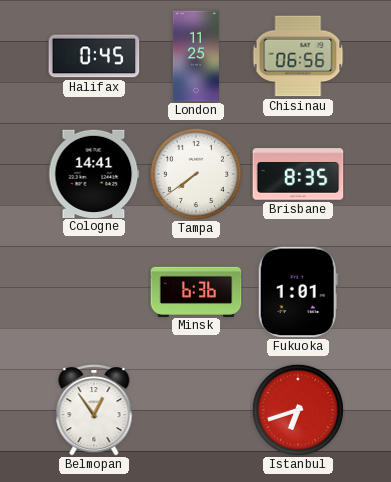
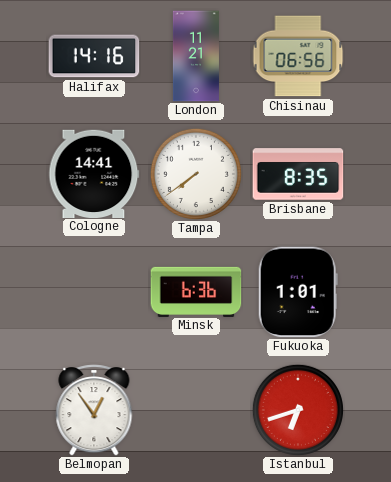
Halifax: 0:45 -> 14:16 (94, 56)
London: 11:25 -> 11:21 (196, 56)
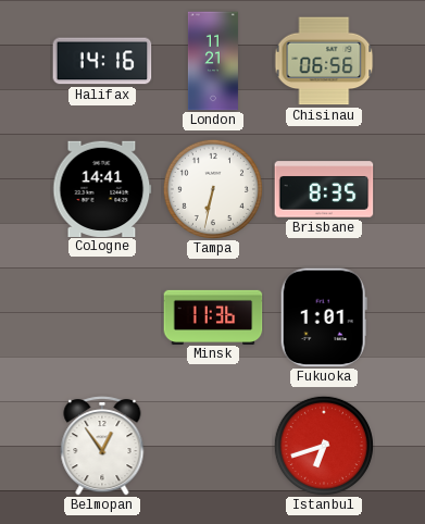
Tampa: 7:39 -> 6:32 (213, 189)
Minsk: 6:36 -> 11:36 (213, 316)
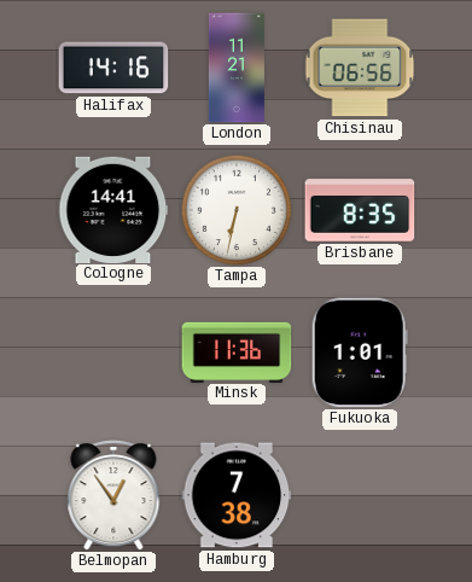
Hamburg: none -> 7:38 (237, 495)
Istanbul: 6:42 -> none (324, 446)
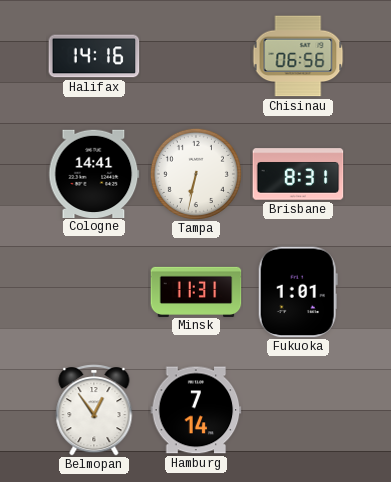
London: 11:21 -> none (237, 68)
Brisbane: 8:35 -> 8:31 (298, 174)
Minsk: 11:36 -> 11:31 (196, 291)
Hamburg: 7:38 -> 7:14 (196, 410)
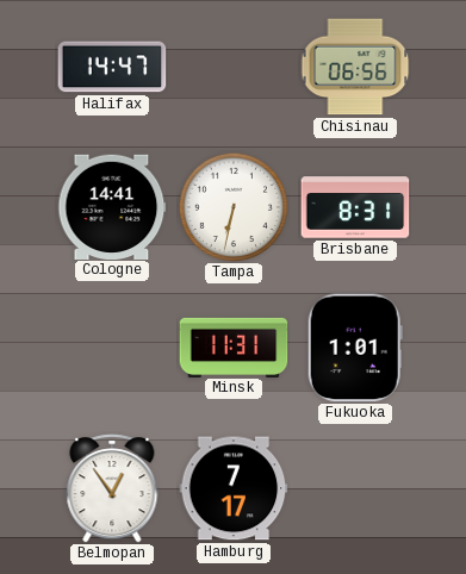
Halifax: 14:16 -> 14:47 (112, 67)
Hamburg: 7:14 -> 7:17 (234, 488)
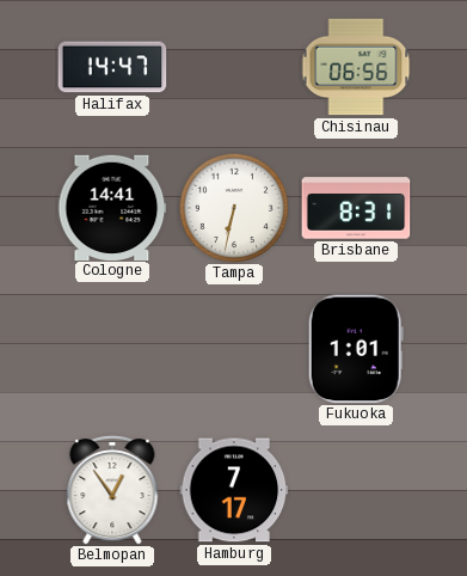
Minsk: 11:31 -> none (234, 347)
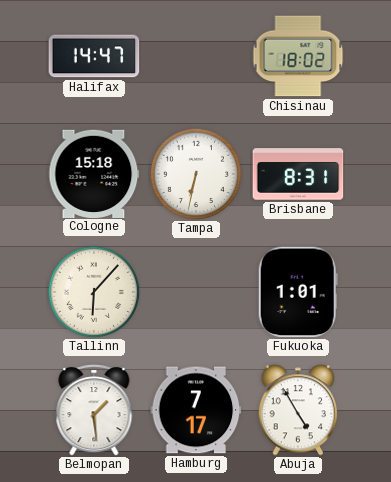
Chisinau: 06:56 -> 18:02 (298, 56)
Cologne: 14:41 -> 15:18 (94, 173)
Tallinn: none -> 6:07 (94, 292)
Belmopan: 12:54 -> 1:29 (94, 410)
Abuja: none -> 4:55 (298, 410)
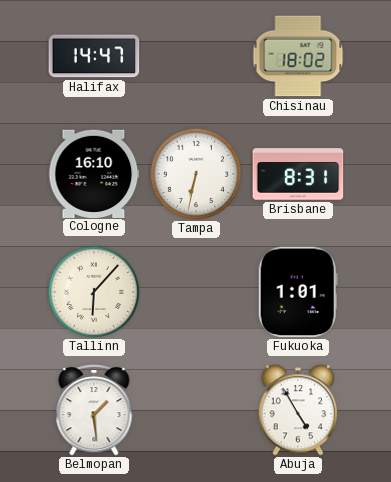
Cologne: 15:18 -> 16:10 (94, 173)
Hamburg: 7:17 -> none (196, 410)
